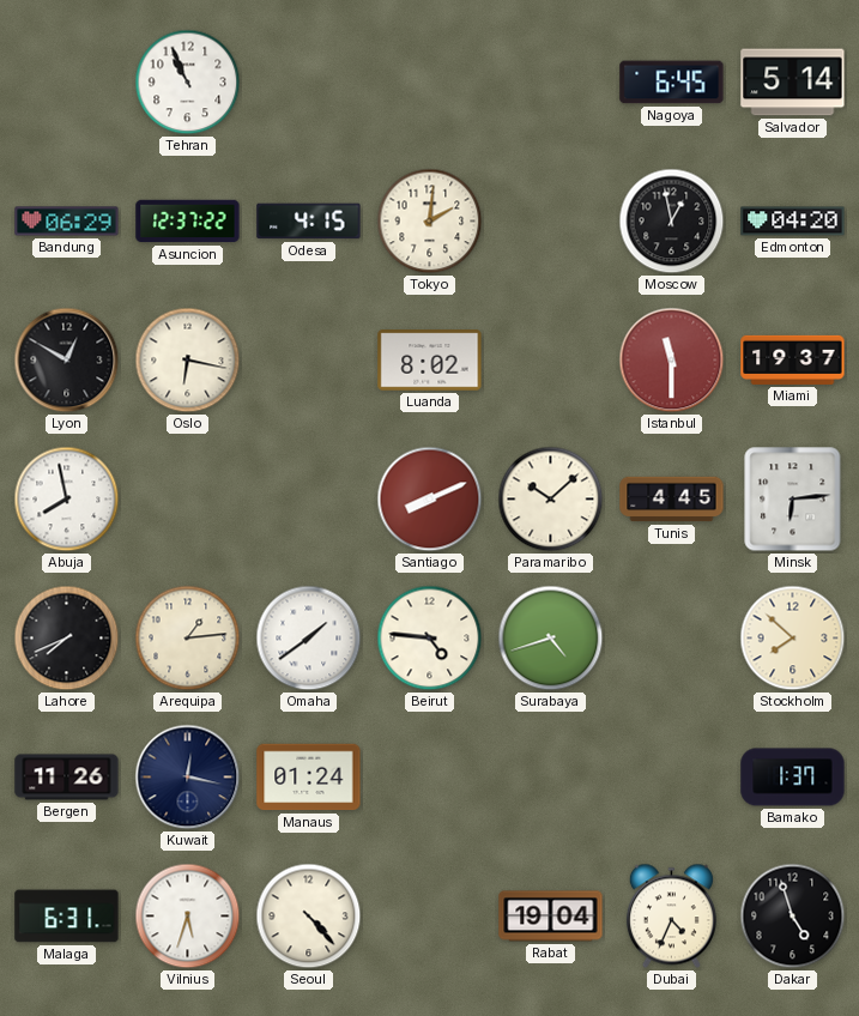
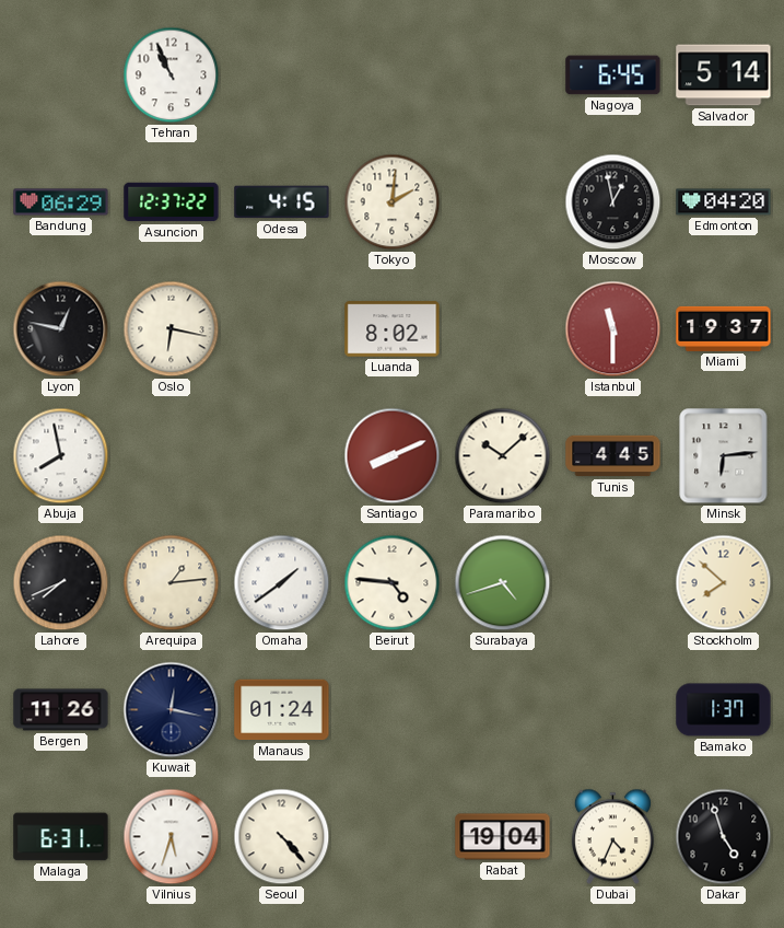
Lyon: 12:50 -> 12:47 (61, 329)
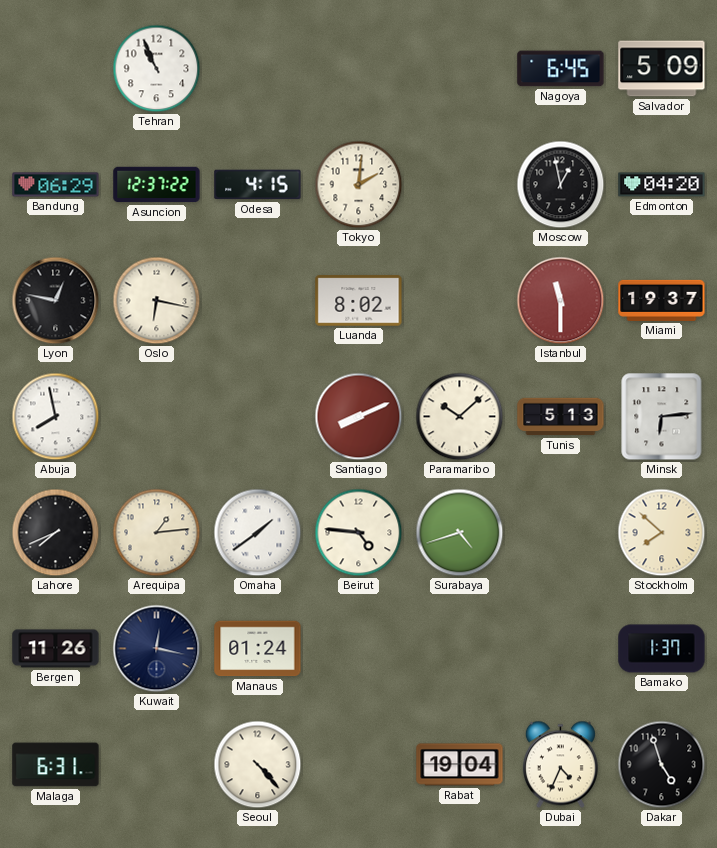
Salvador: 5:14 -> 5:09 (662, 69)
Tunis: 4:45 -> 5:13 (561, 417)
Vilnius: 5:33 -> none (172, 837)
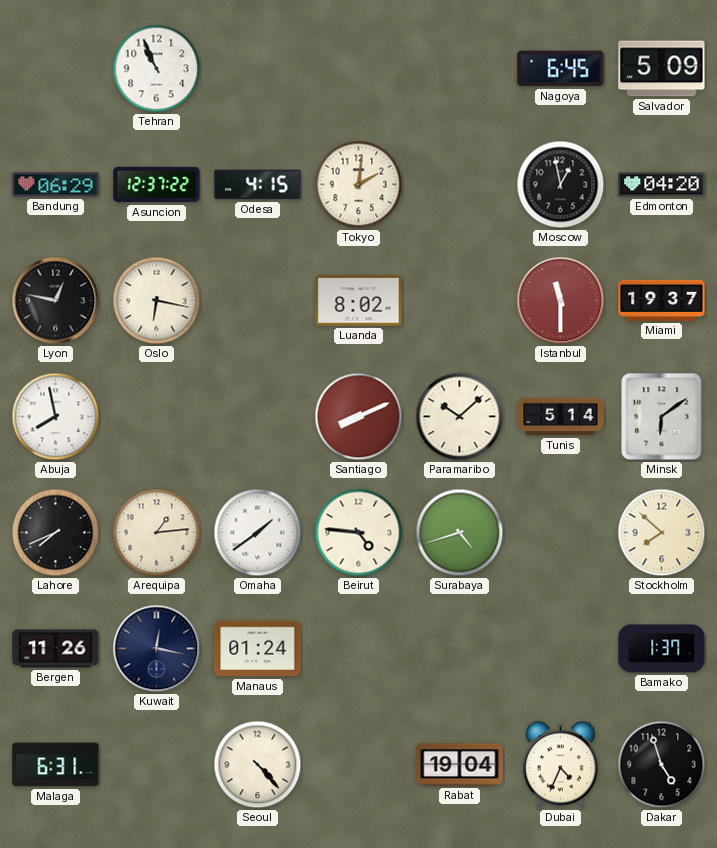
Tunis: 5:13 -> 5:14 (561, 417)
Minsk: 6:14 -> 6:09 (662, 417)
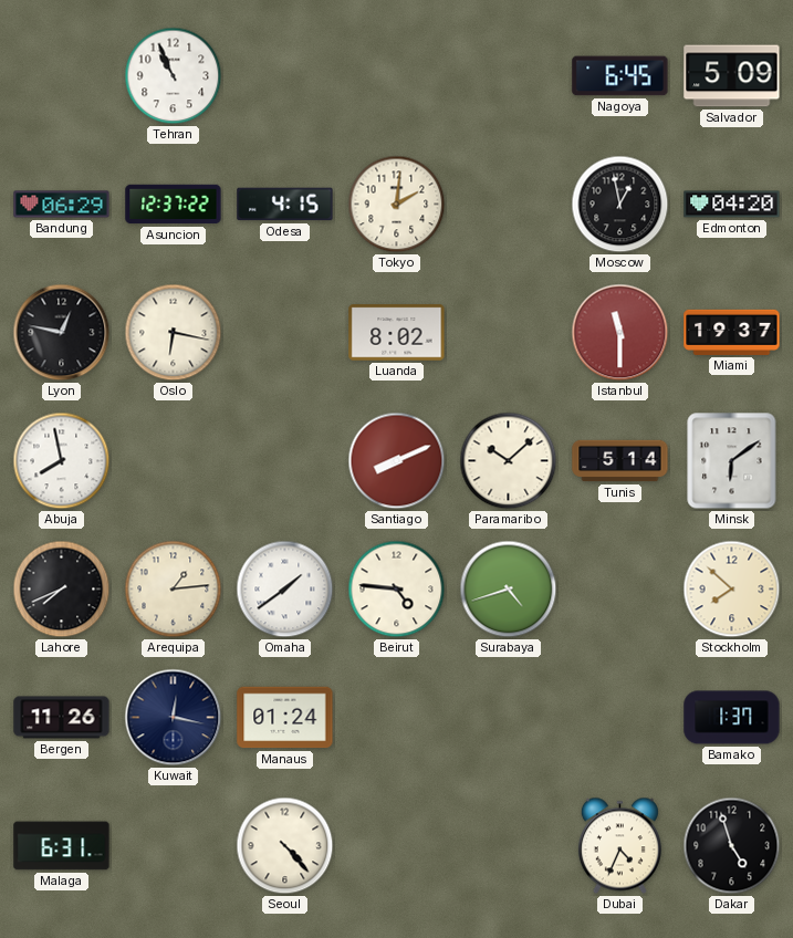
Rabat: 19:04 -> none (460, 765)
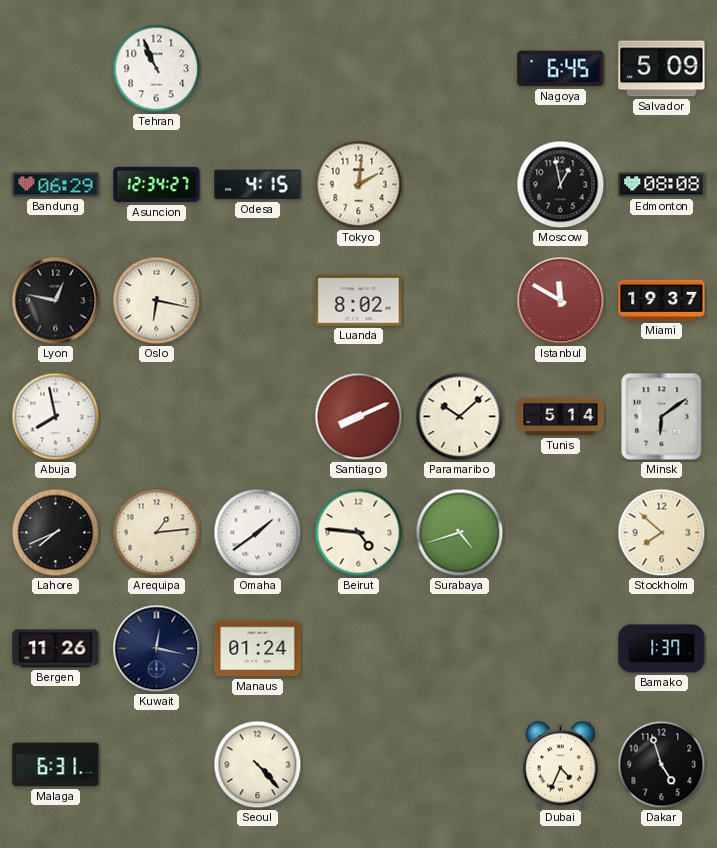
Asuncion: 12:37 -> 12:34 (157, 185)
Edmonton: 04:20 -> 08:08 (662, 185)
Istanbul: 11:30 -> 11:50 (561, 301)
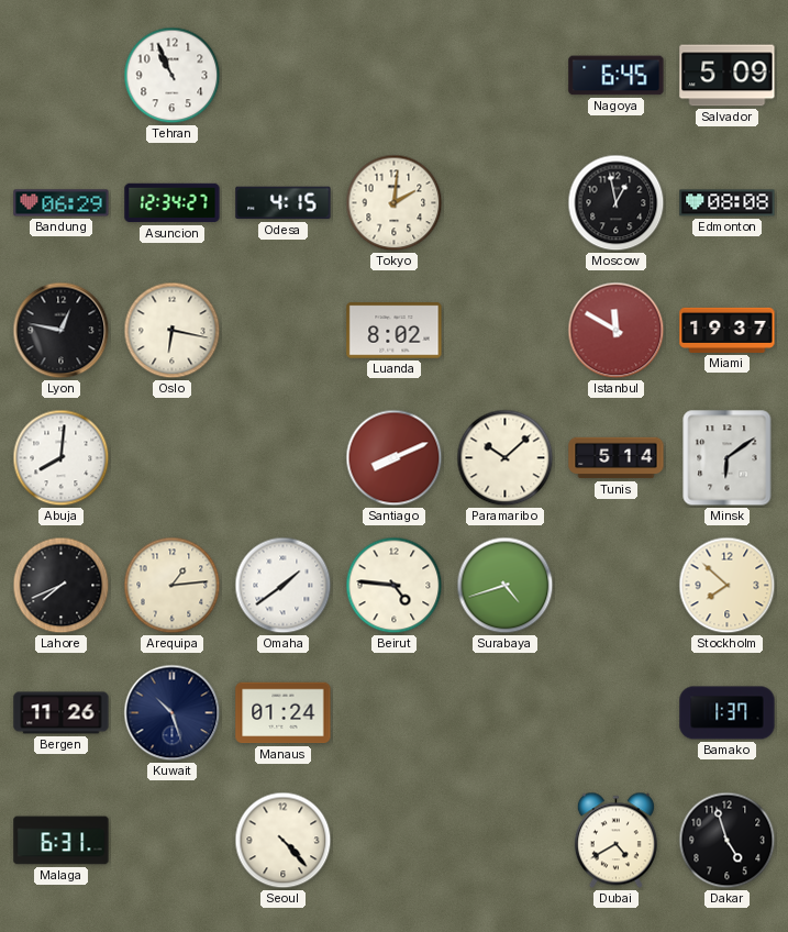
Abuja: 7:58 -> 8:01 (62, 458)
Kuwait: 12:17 -> 10:27 (173, 713)
Dubai: 4:34 -> 4:40 (615, 841)
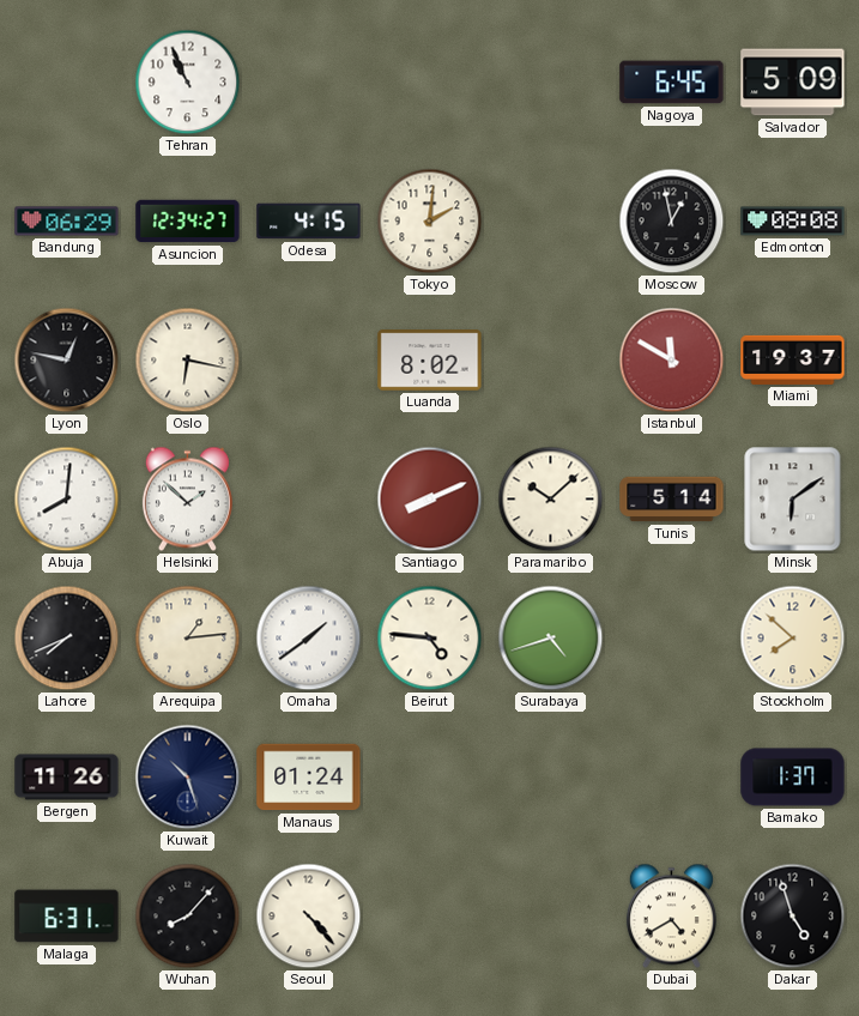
Helsinki: none -> 1:52 (187, 500)
Wuhan: none -> 8:07 (188, 917)
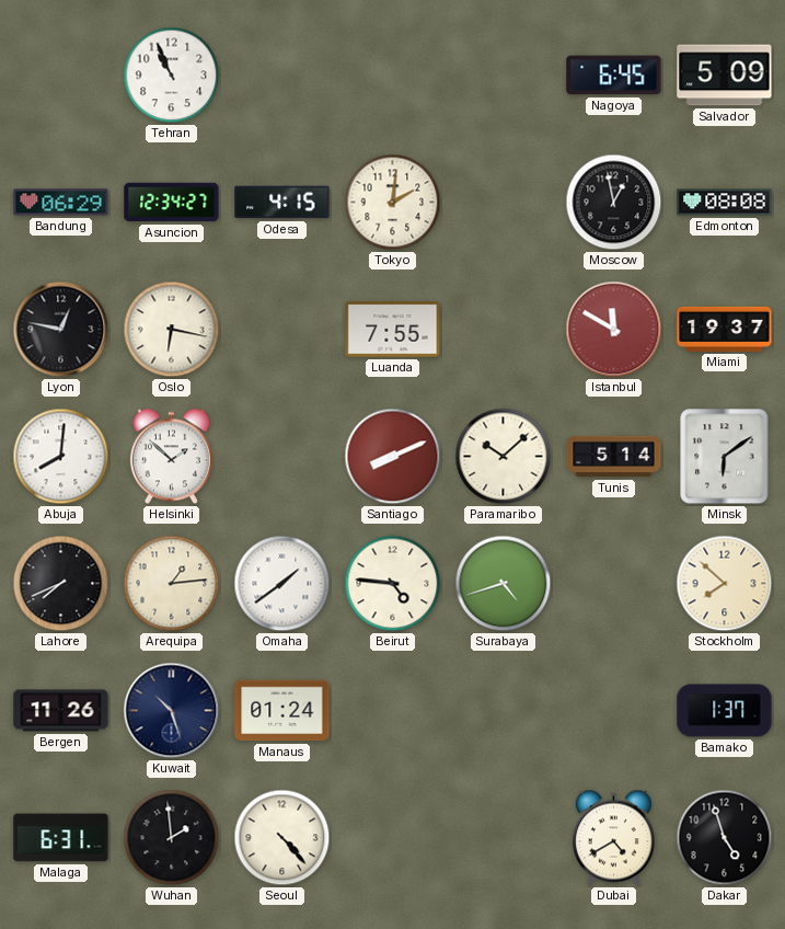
Luanda: 8:02 -> 7:55 (393, 330)
Wuhan: 8:07 -> 1:59 (172, 838)
